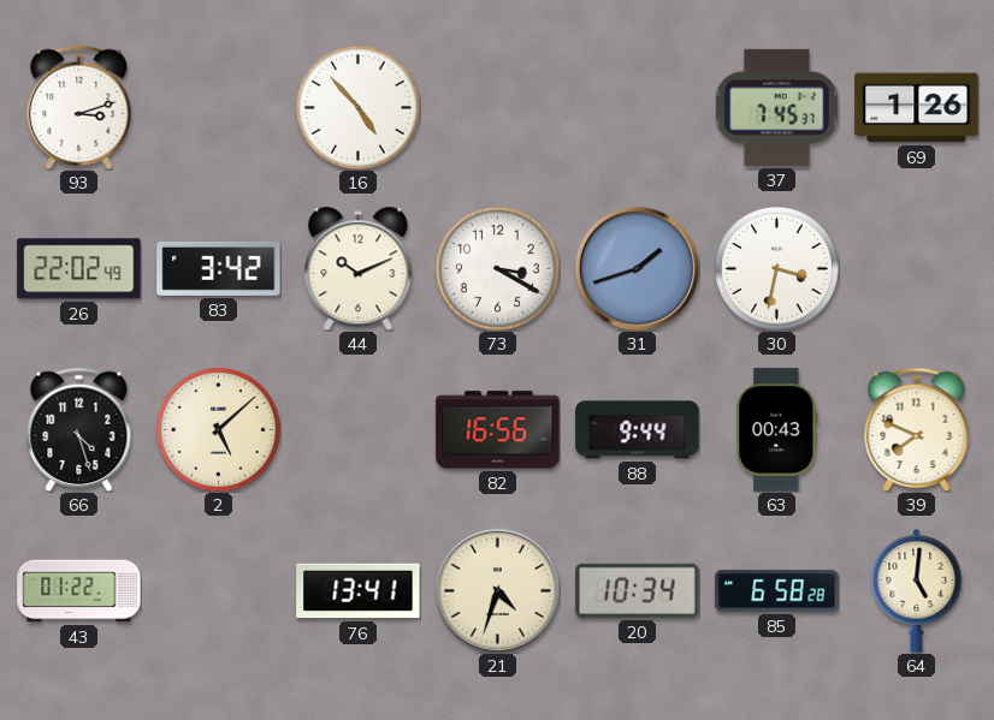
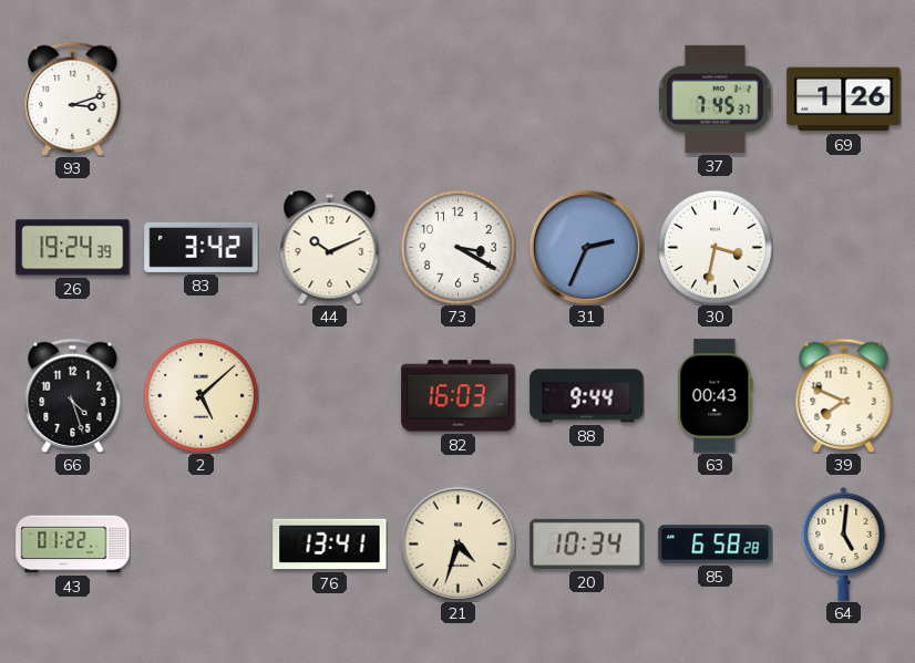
16: 4:53 -> none (357, 107)
26: 22:02 -> 19:24 (73, 248)
31: 1:42 -> 2:34 (586, 247)
82: 16:56 -> 16:03 (459, 396)
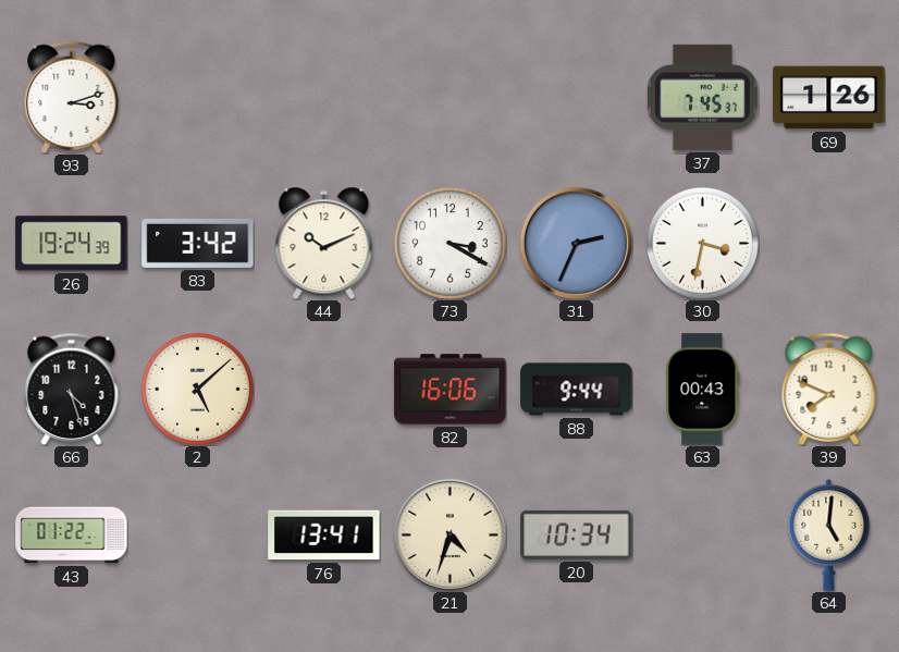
82: 16:03 -> 16:06 (451, 390)
85: 6:58 -> none (716, 545)
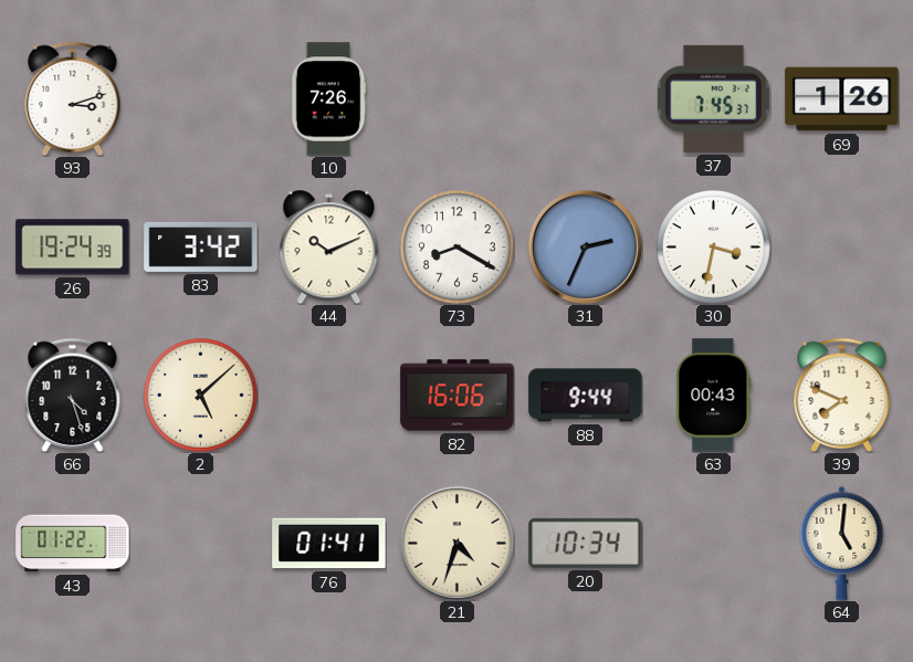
10: none -> 7:26 (328, 99)
73: 3:20 -> 8:20 (457, 246)
76: 13:41 -> 01:41 (329, 544)
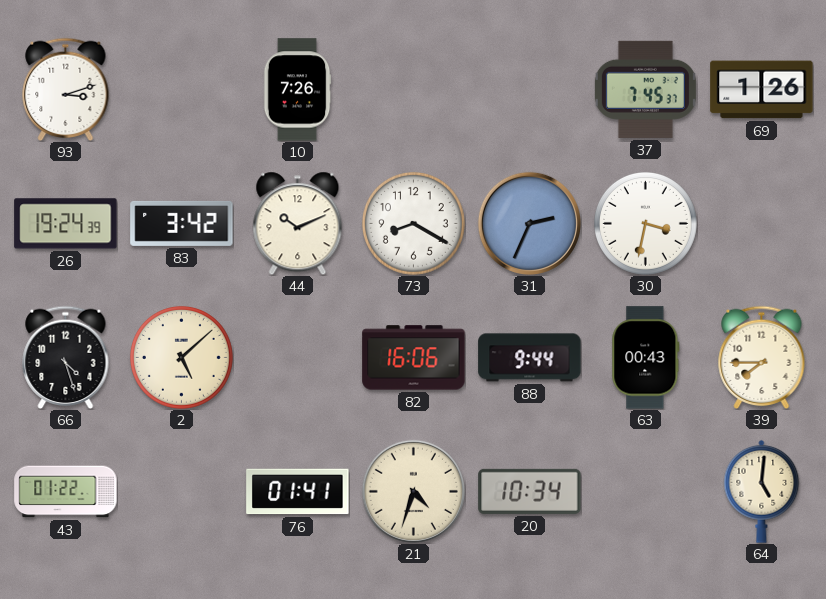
39: 7:49 -> 7:45 (762, 357)
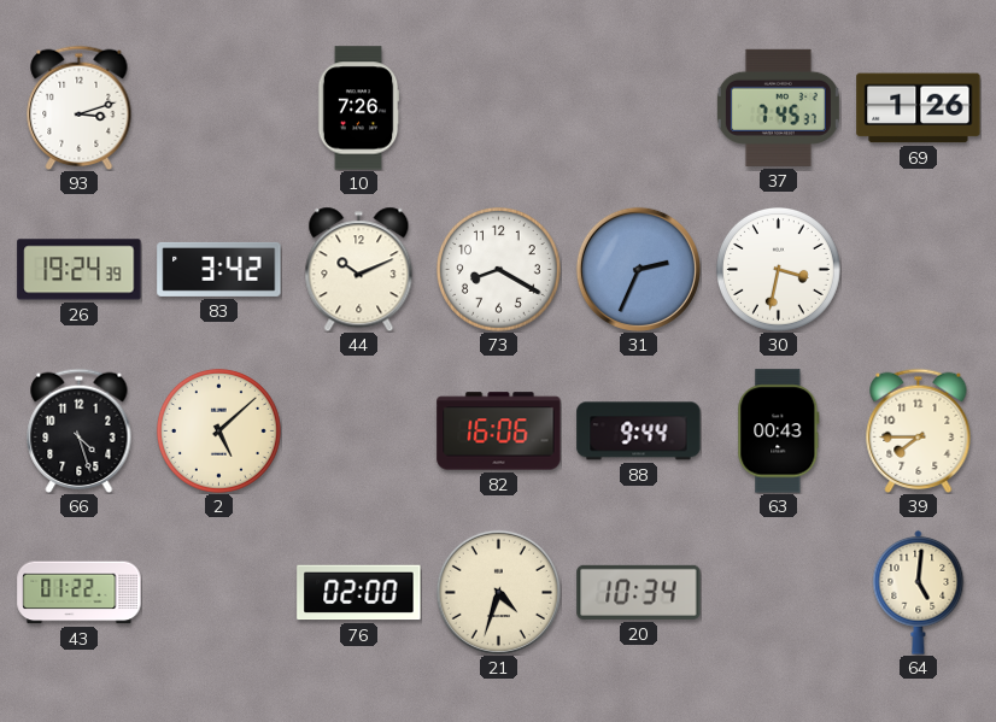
76: 01:41 -> 02:00 (359, 593)
